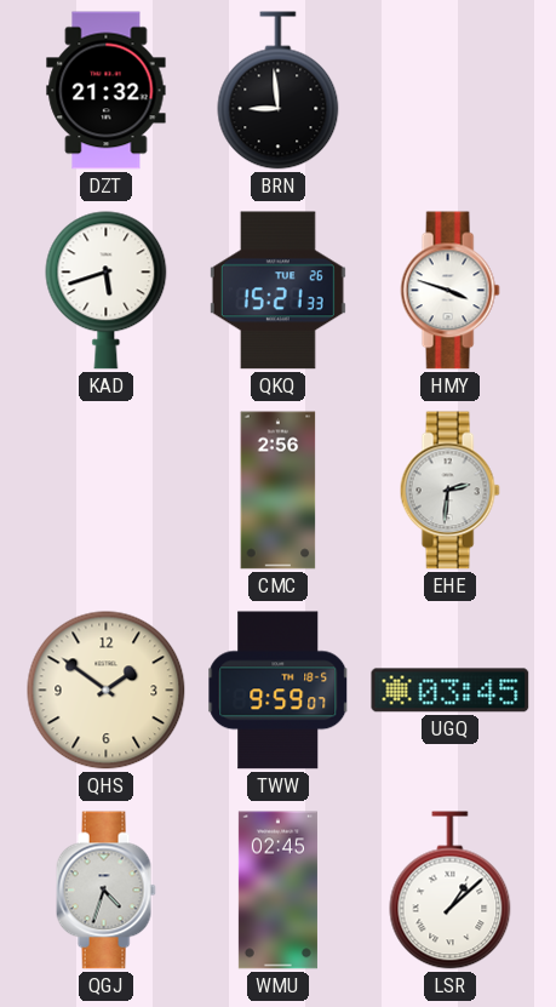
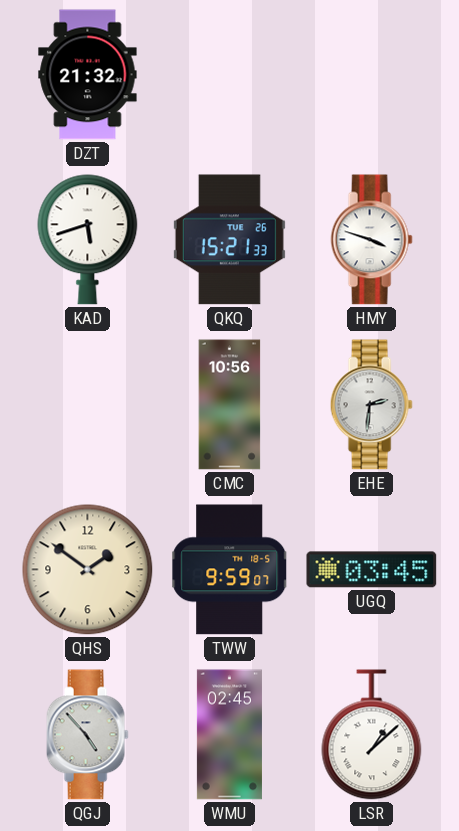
BRN: 8:59 -> none (279, 91)
CMC: 2:56 -> 10:56 (230, 405)
QGJ: 4:33 -> 4:53 (87, 735)
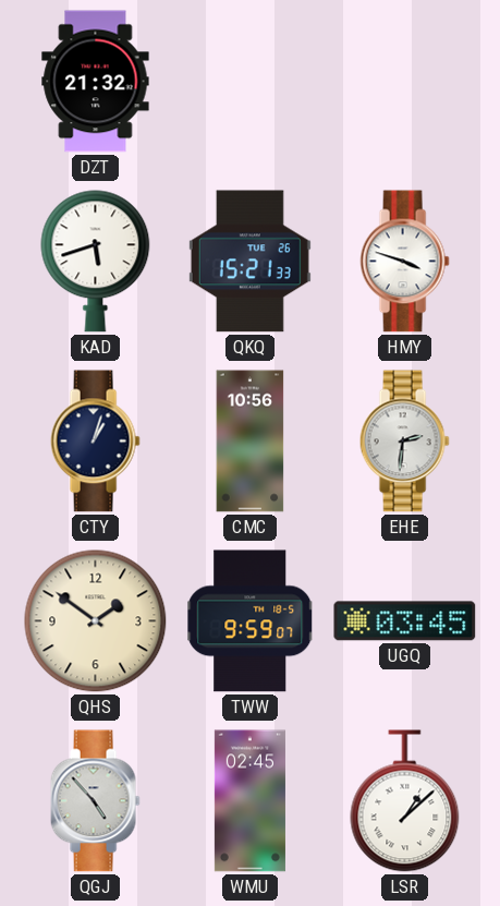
CTY: none -> 1:03 (95, 442)
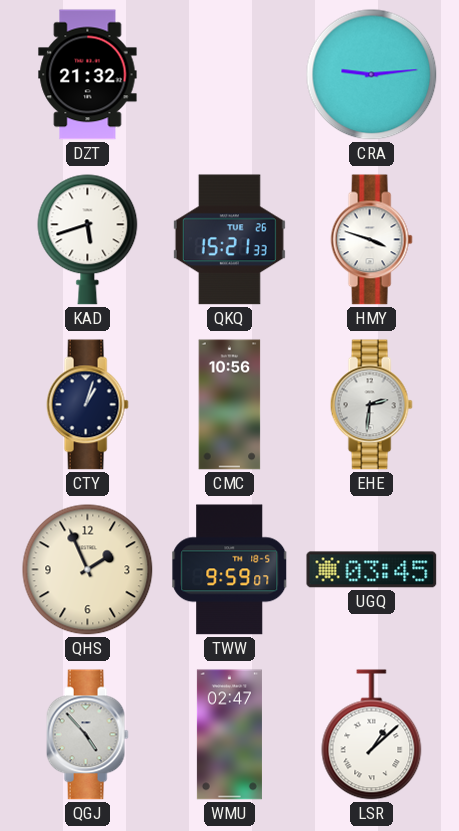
CRA: none -> 9:14 (372, 75)
QHS: 1:51 -> 1:56 (88, 570)
WMU: 02:45 -> 02:47 (229, 735)
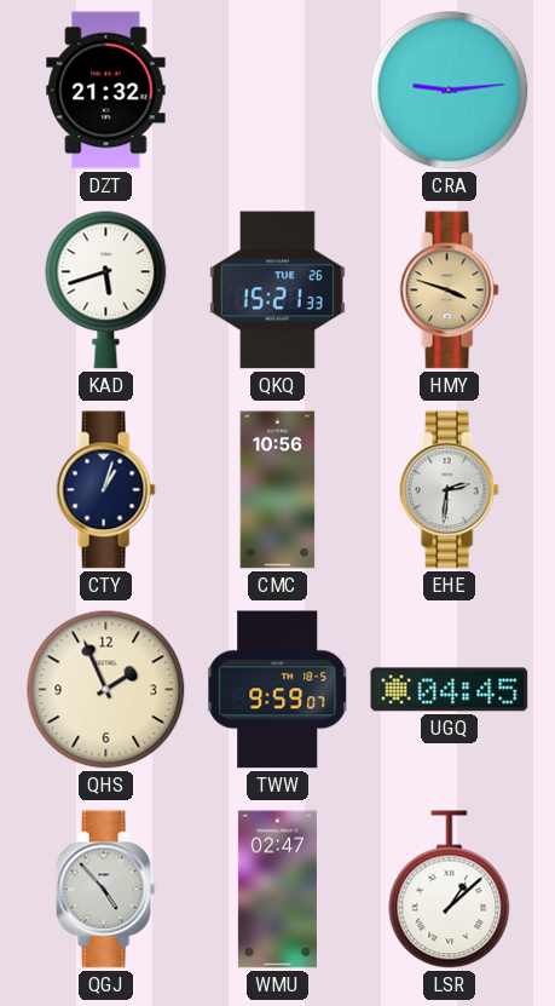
HMY dial: white -> champagne (449, 291)
UGQ: 03:45 -> 04:45 (450, 690)
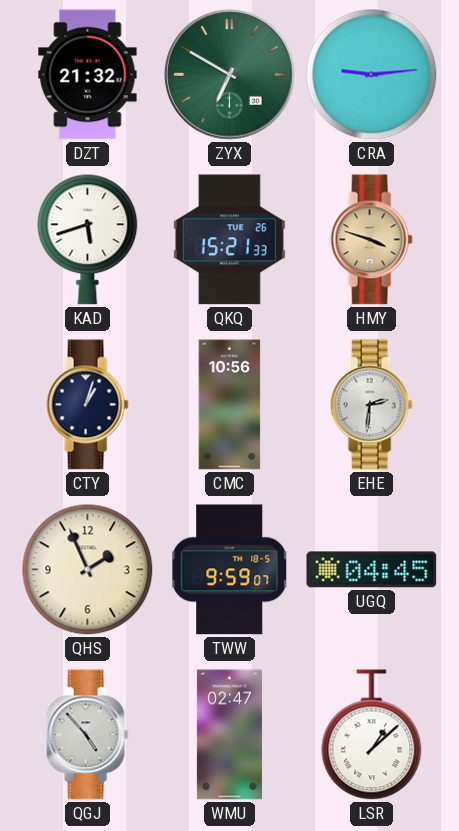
ZYX: none -> 6:50 (230, 75)
